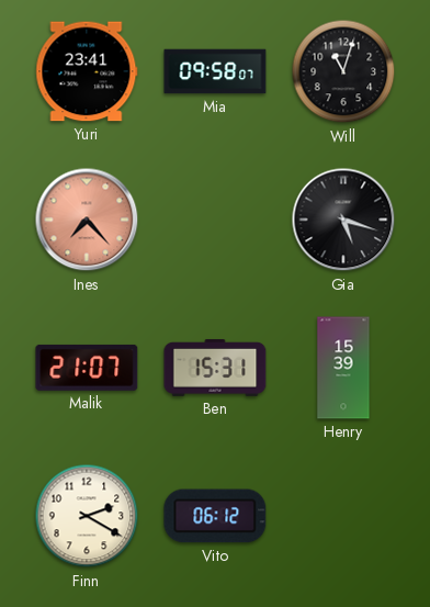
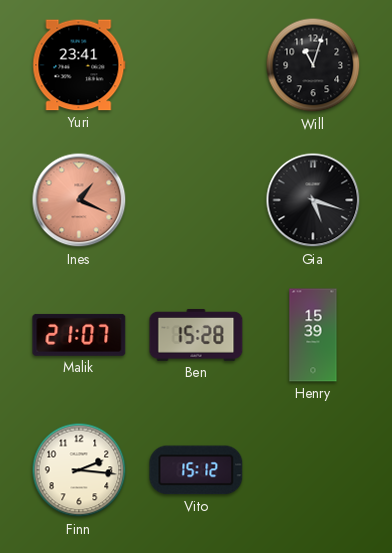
Mia: 09:58 -> none (215, 71)
Ines: 7:23 -> 1:19 (79, 200)
Ben: 15:31 -> 15:28 (196, 335)
Finn: 2:20 -> 2:16 (79, 470)
Vito: 06:12 -> 15:12 (196, 470)
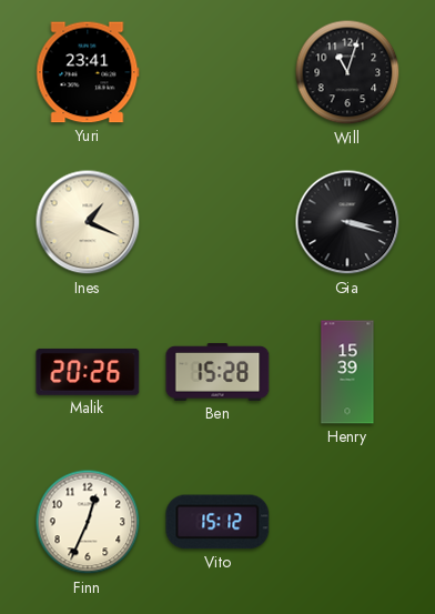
Ines dial: salmon -> cream (88, 222)
Gia: 5:18 -> 3:18 (347, 222)
Malik: 21:07 -> 20:26 (88, 372)
Finn: 2:16 -> 12:34 (88, 522)
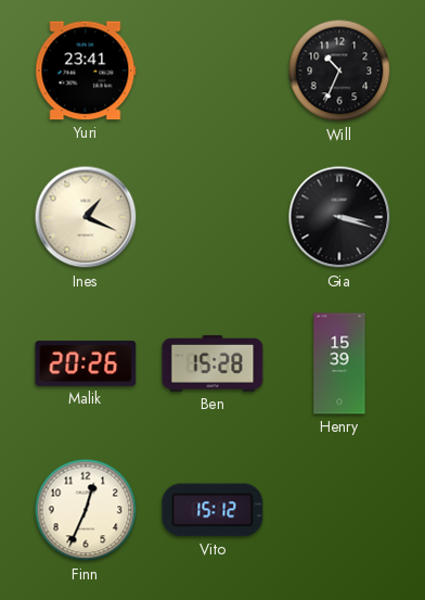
Will: 11:03 -> 10:34 (339, 71)
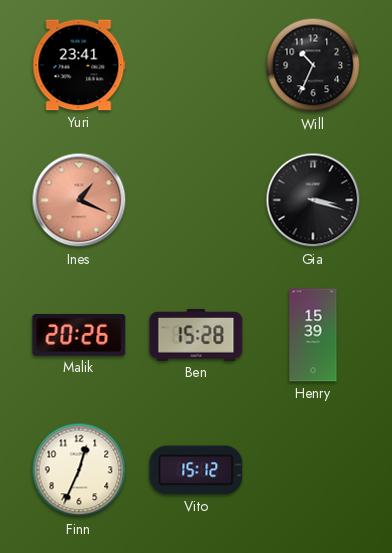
Ines dial: cream -> salmon (79, 200)
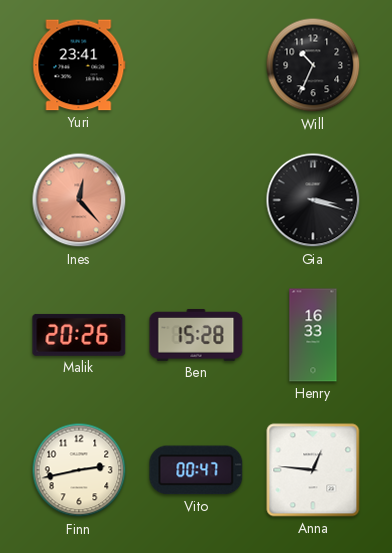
Ines: 1:19 -> 12:23 (79, 200)
Henry: 15:39 -> 16:33 (313, 335)
Finn: 12:34 -> 2:43 (79, 470)
Vito: 15:12 -> 00:47 (196, 470)
Anna: none -> 12:46 (313, 470)
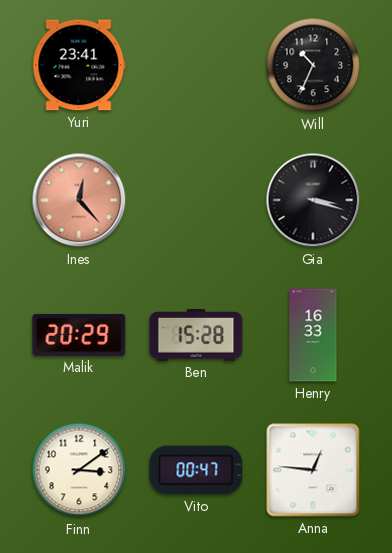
Malik: 20:26 -> 20:29 (79, 335)
Finn: 2:43 -> 3:09 (79, 470)
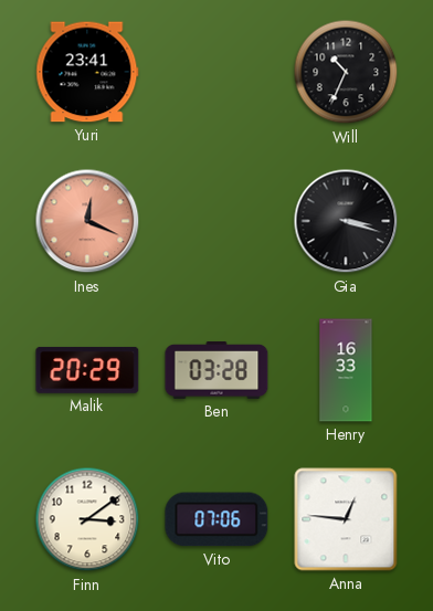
Ines: 12:23 -> 12:19 (87, 221)
Ben: 15:28 -> 03:28 (216, 370)
Vito: 00:47 -> 07:06 (216, 519)
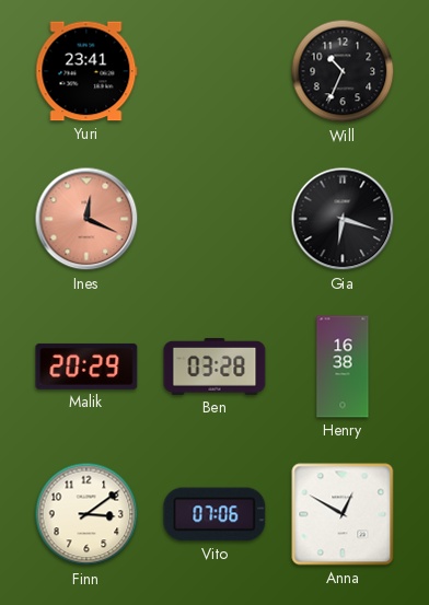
Gia: 3:18 -> 6:18 (343, 219)
Henry: 16:33 -> 16:38 (343, 367)
Anna: 12:46 -> 12:50 (343, 514)
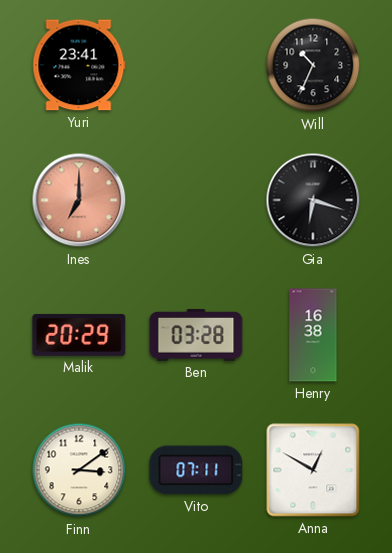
Ines: 12:19 -> 7:00 (79, 200)
Vito: 07:06 -> 07:11 (196, 470)
